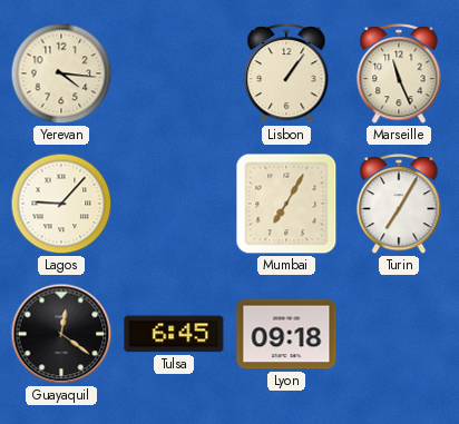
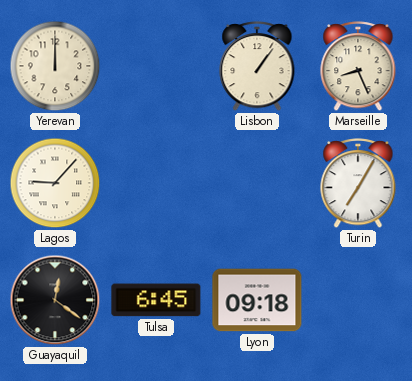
Yerevan: 4:16 -> 12:00 (55, 66)
Marseille: 11:26 -> 8:26 (358, 67)
Mumbai: 7:05 -> none (286, 204)
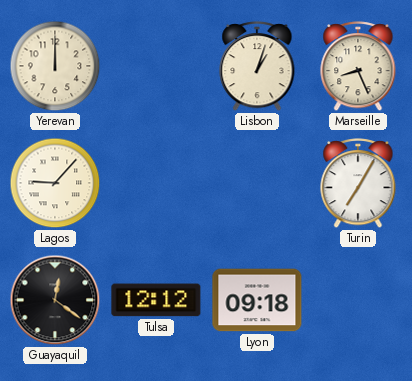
Lisbon: 1:06 -> 1:03 (257, 67)
Tulsa: 6:45 -> 12:12 (156, 300)
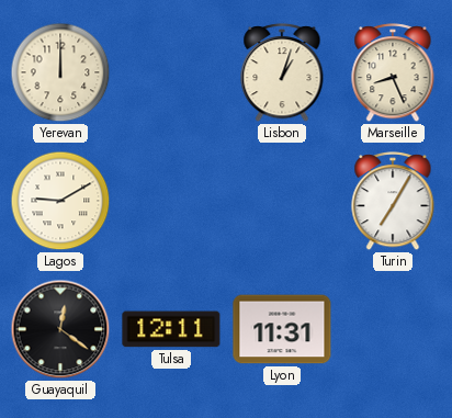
Lagos: 9:07 -> 9:10 (60, 201)
Tulsa: 12:12 -> 12:11 (171, 329)
Lyon: 09:18 -> 11:31 (282, 329)
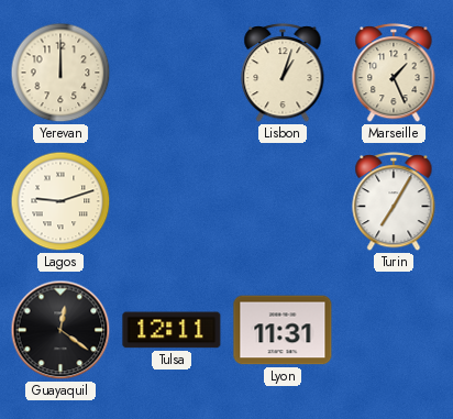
Marseille: 8:26 -> 1:26 (394, 74)
Lagos: 9:10 -> 9:12 (60, 201)
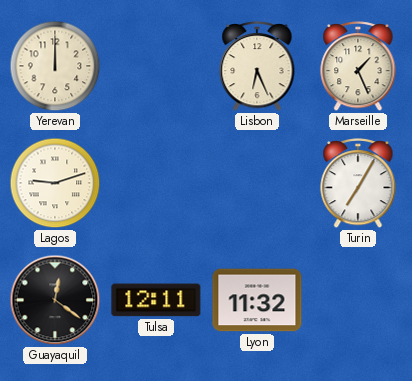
Lisbon: 1:03 -> 6:26 (257, 67)
Lyon: 11:31 -> 11:32 (257, 300)
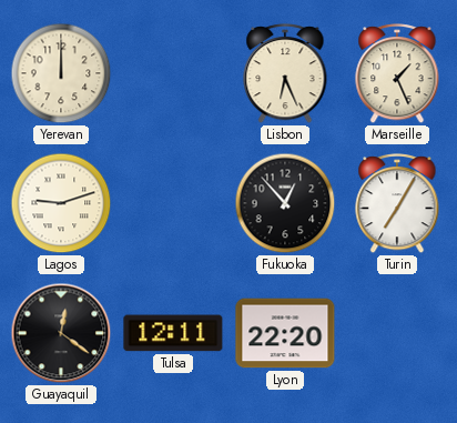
Fukuoka: none -> 12:53 (285, 203)
Lyon: 11:32 -> 22:20 (285, 333)
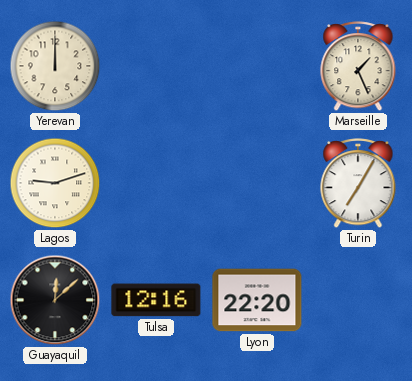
Lisbon: 6:26 -> none (285, 74)
Fukuoka: 12:53 -> none (285, 203)
Guayaquil: 12:21 -> 12:08 (55, 300)
Tulsa: 12:11 -> 12:16 (156, 300)
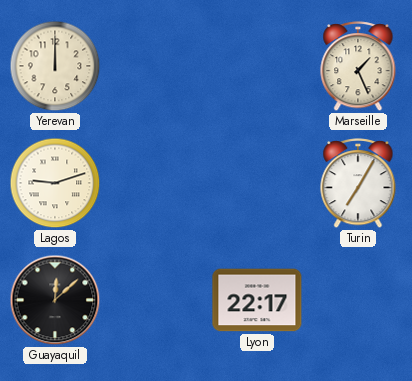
Tulsa: 12:16 -> none (156, 300)
Lyon: 22:20 -> 22:17 (257, 300)
